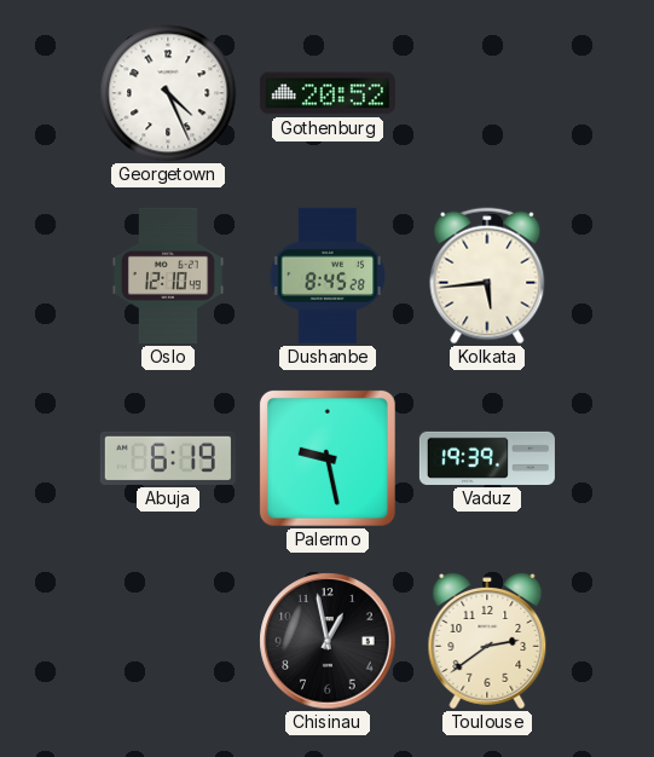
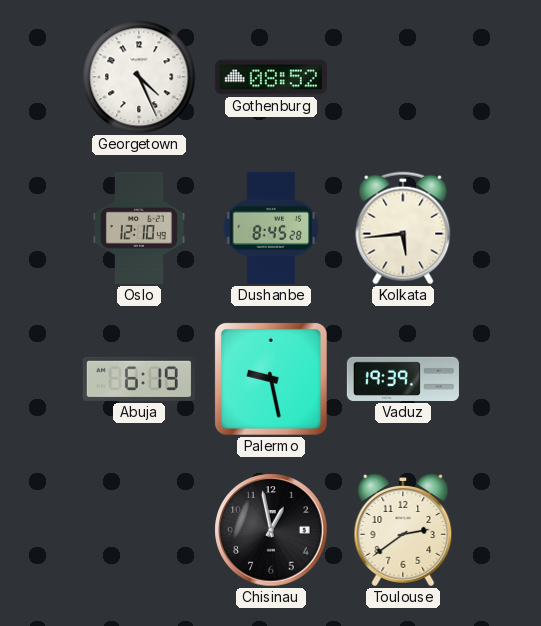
Gothenburg: 20:52 -> 08:52 (271, 77)
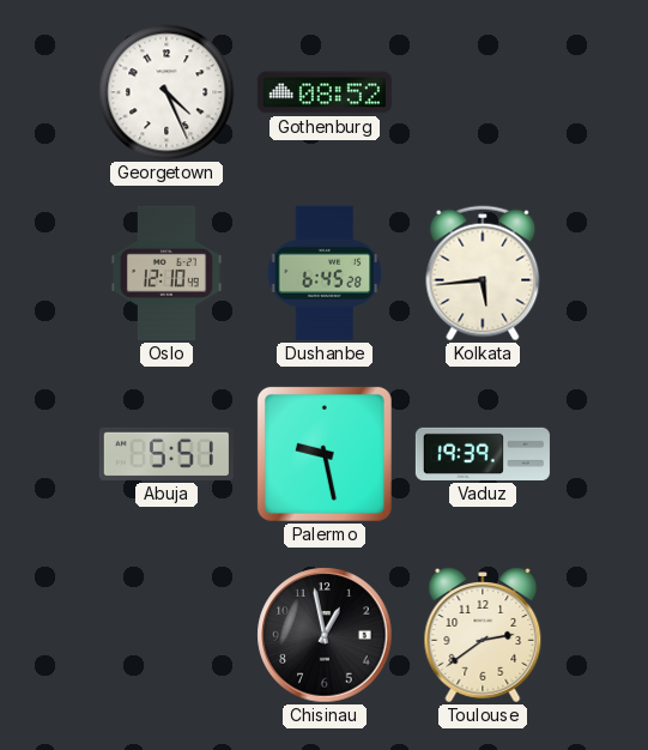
Dushanbe: 8:45 -> 6:45 (325, 273)
Abuja: 6:19 -> 5:51 (166, 454)
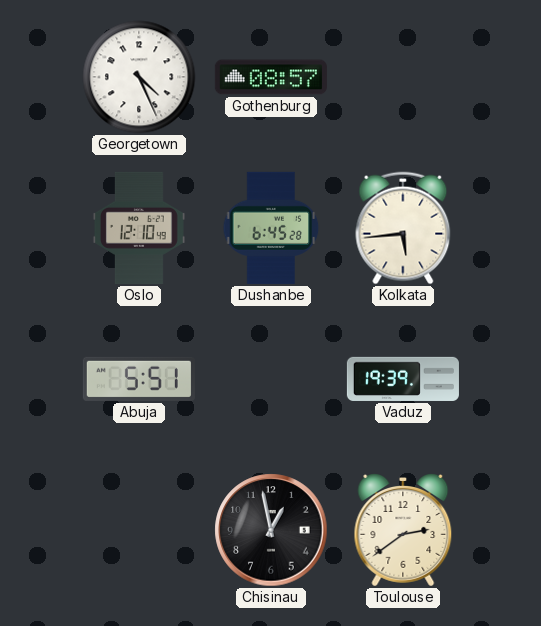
Gothenburg: 08:52 -> 08:57 (271, 77)
Palermo: 9:28 -> none (325, 454)
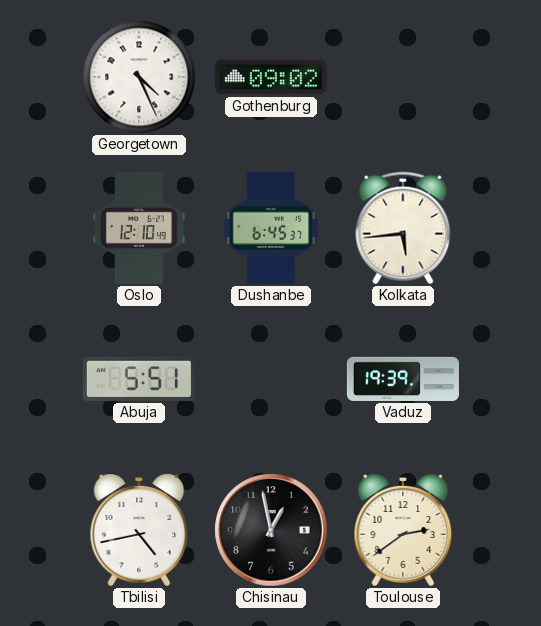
Gothenburg: 08:57 -> 09:02 (271, 77)
Dushanbe: 6:45:28 -> 6:45:37 (271, 228)
Tbilisi: none -> 4:43 (139, 531)
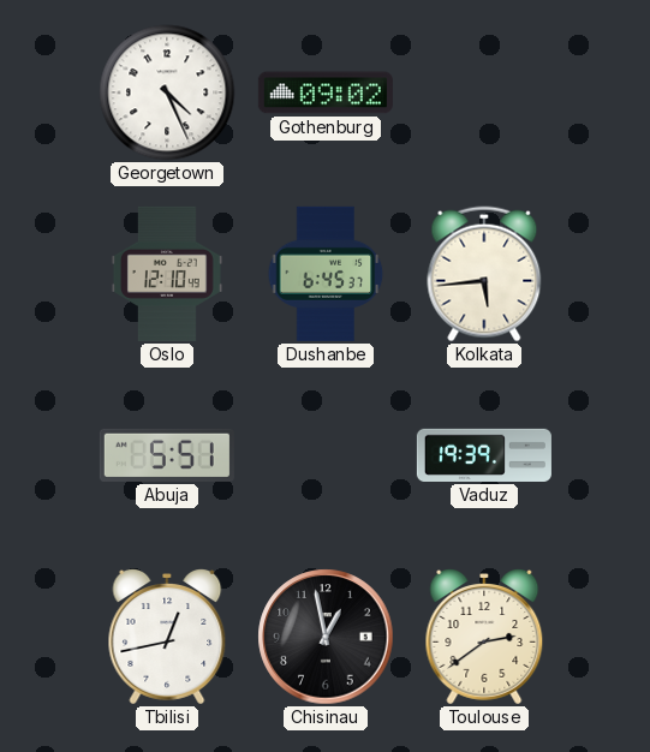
Tbilisi: 4:43 -> 12:43 (167, 638)
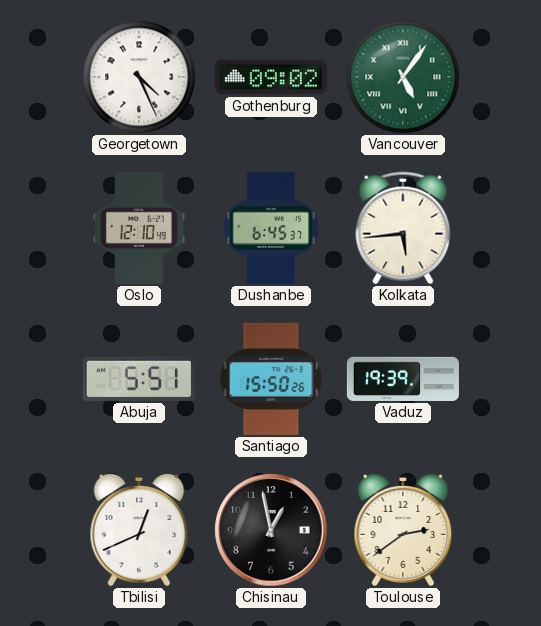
Vancouver: none -> 5:06 (403, 77)
Santiago: none -> 15:50 (271, 379)
Tbilisi: 12:43 -> 12:41 (139, 531)
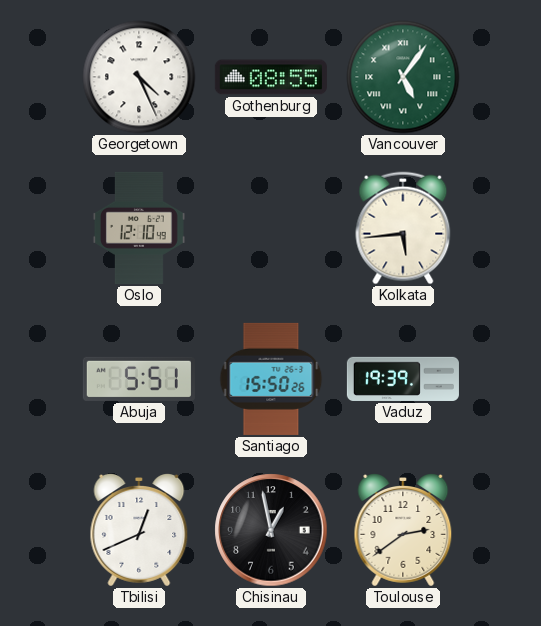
Gothenburg: 09:02 -> 08:55 (271, 77)
Dushanbe: 6:45 -> none (271, 228)
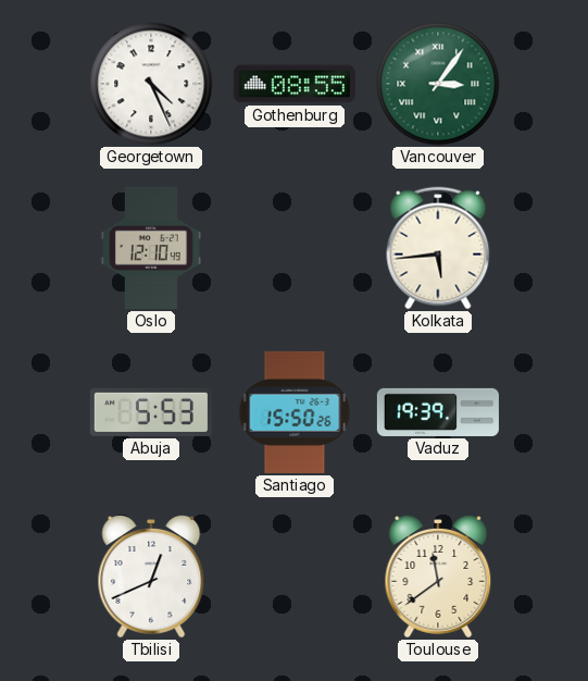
Vancouver: 5:06 -> 3:06 (438, 84)
Abuja: 5:51 -> 5:53 (151, 412)
Chisinau: 12:58 -> none (271, 530)
Toulouse: 2:39 -> 11:39 (438, 578)
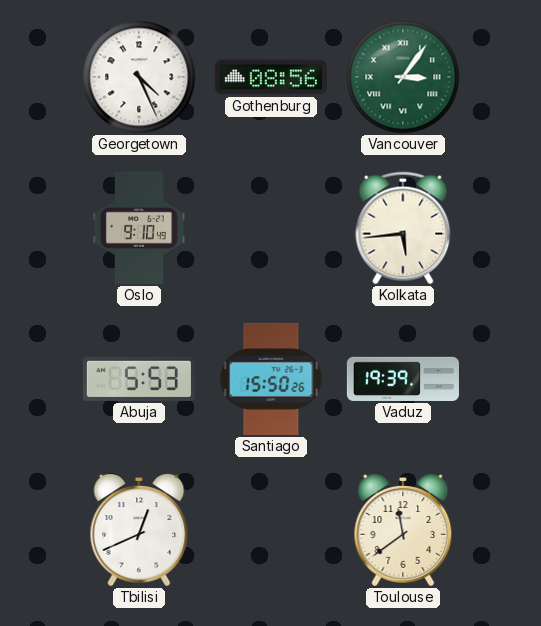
Gothenburg: 08:55 -> 08:56 (271, 77)
Oslo: 12:10 -> 9:10 (139, 228)
